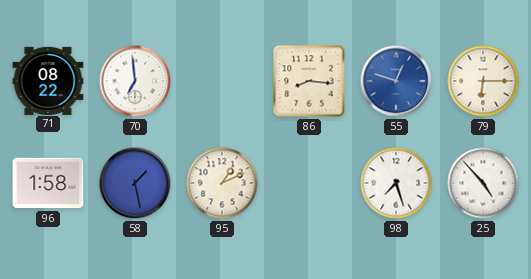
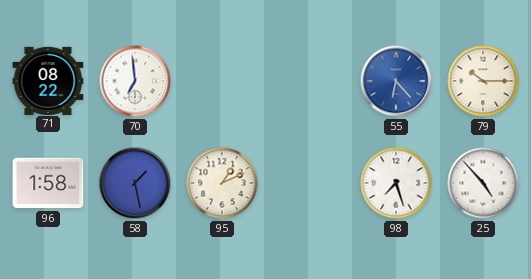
86: 8:16 -> none (309, 81)
55: 12:48 -> 6:23 (396, 81)
79: 6:15 -> 10:15 (483, 81)
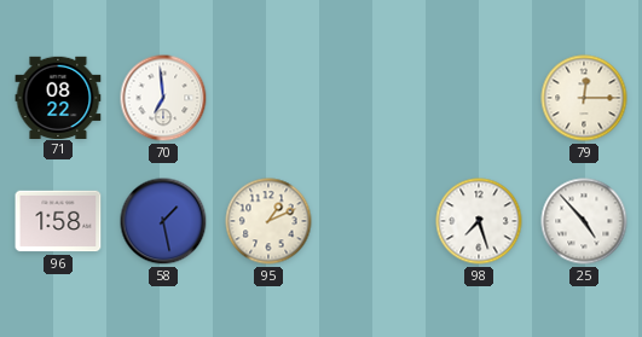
55: 6:23 -> none (396, 81)
79: 10:15 -> 12:15 (584, 98)
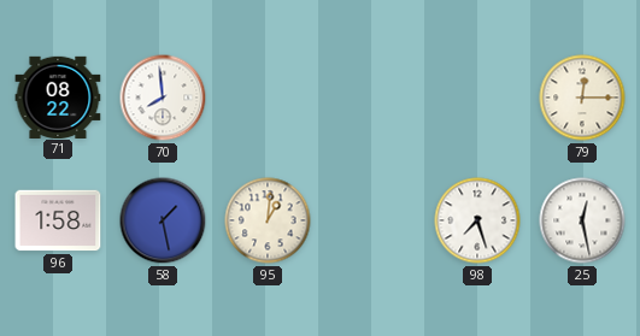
70: 6:59 -> 7:59 (163, 98)
95: 1:11 -> 1:01 (268, 220)
25: 4:53 -> 12:28 (582, 220)
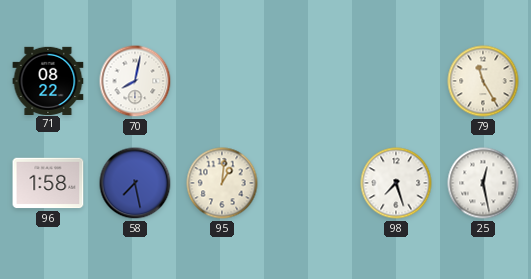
70: 7:59 -> 8:02 (135, 81)
79: 12:15 -> 11:25 (483, 81)
58: 1:28 -> 7:28 (135, 183)
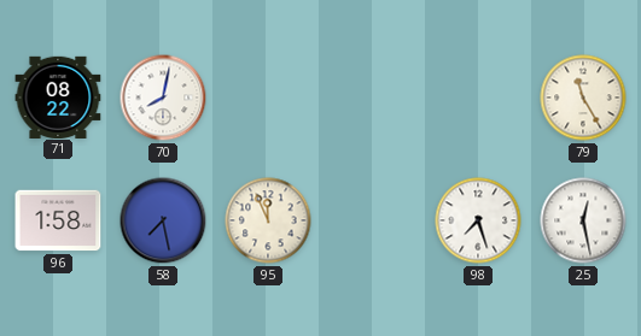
95: 1:01 -> 11:56 (268, 220)
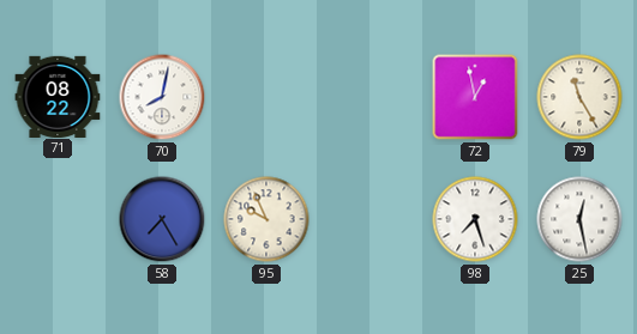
72: none -> 12:58 (475, 97)
96: 1:58 -> none (58, 220)
58: 7:28 -> 7:25 (162, 219)
95: 11:56 -> 9:56 (266, 219)
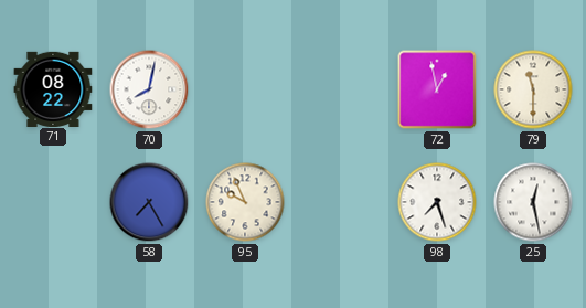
79: 11:25 -> 11:30 (533, 89)
